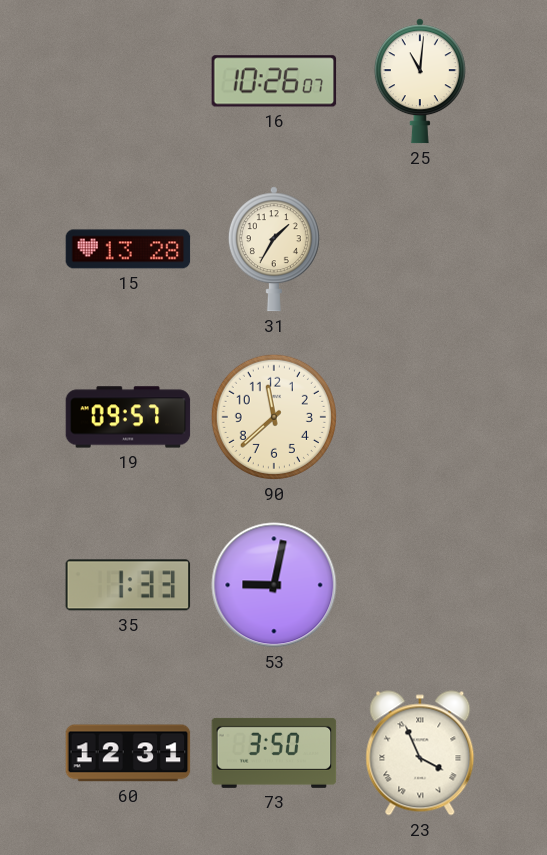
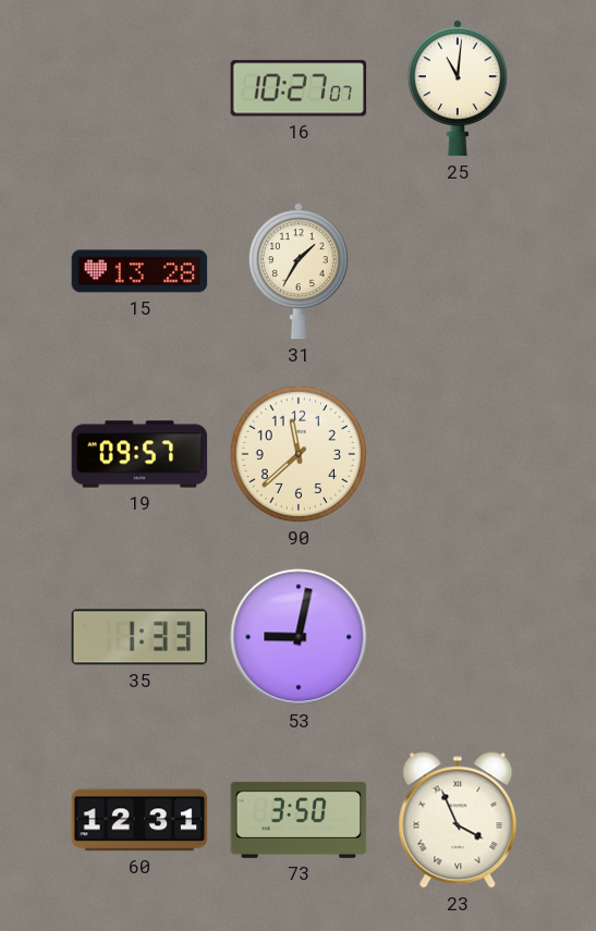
16: 10:26 -> 10:27 (299, 88)
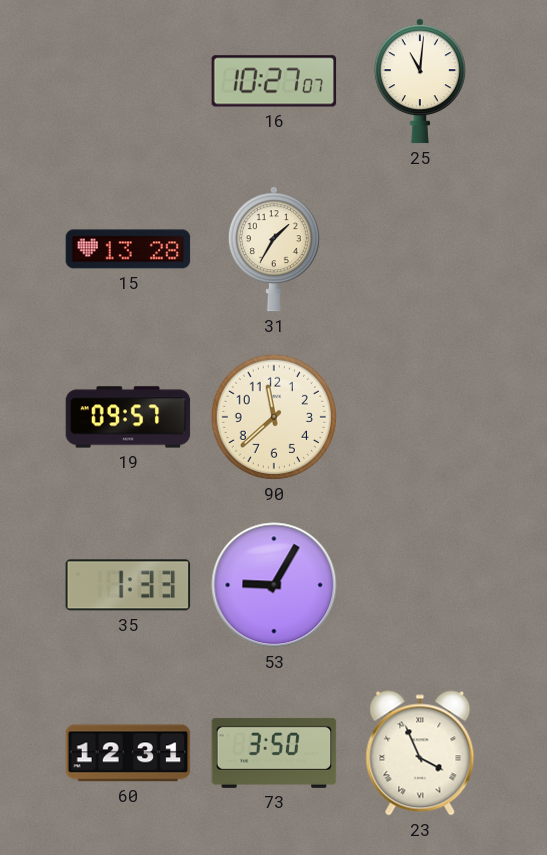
53: 9:02 -> 9:05 (274, 585)
